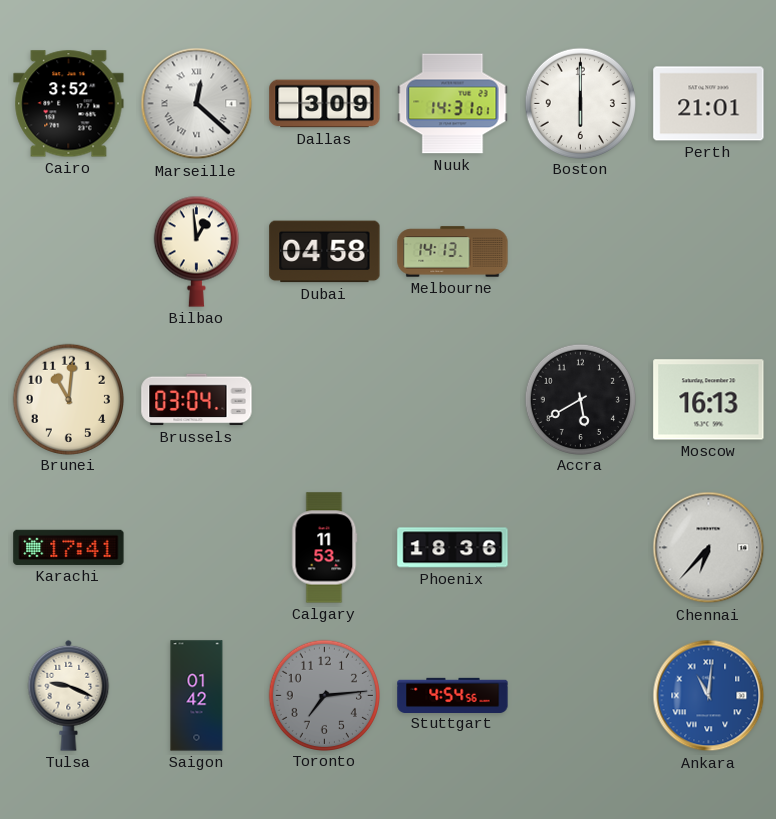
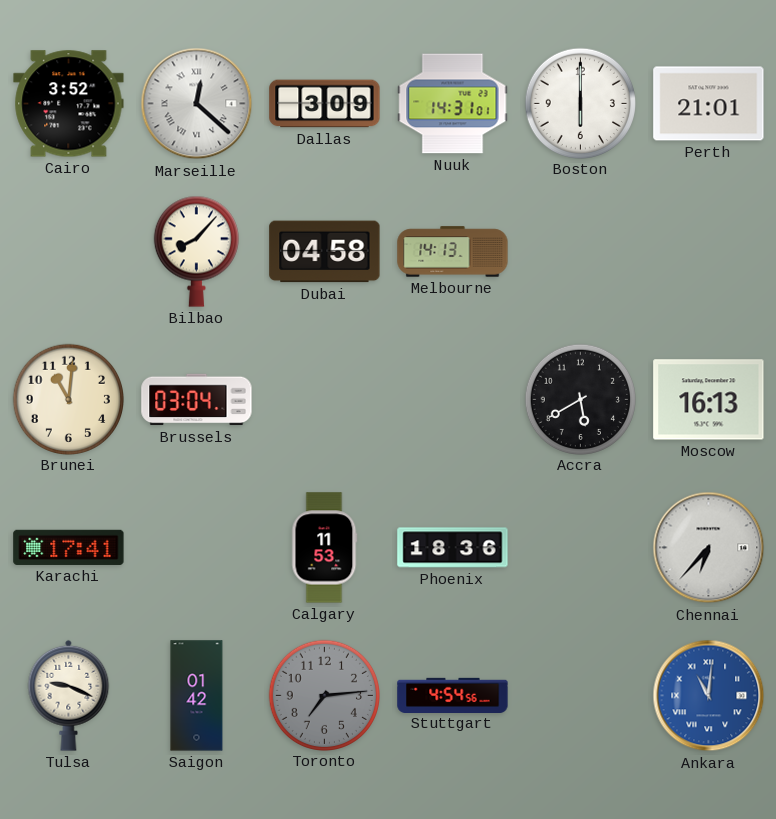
Bilbao: 12:59 -> 8:07 (196, 251)
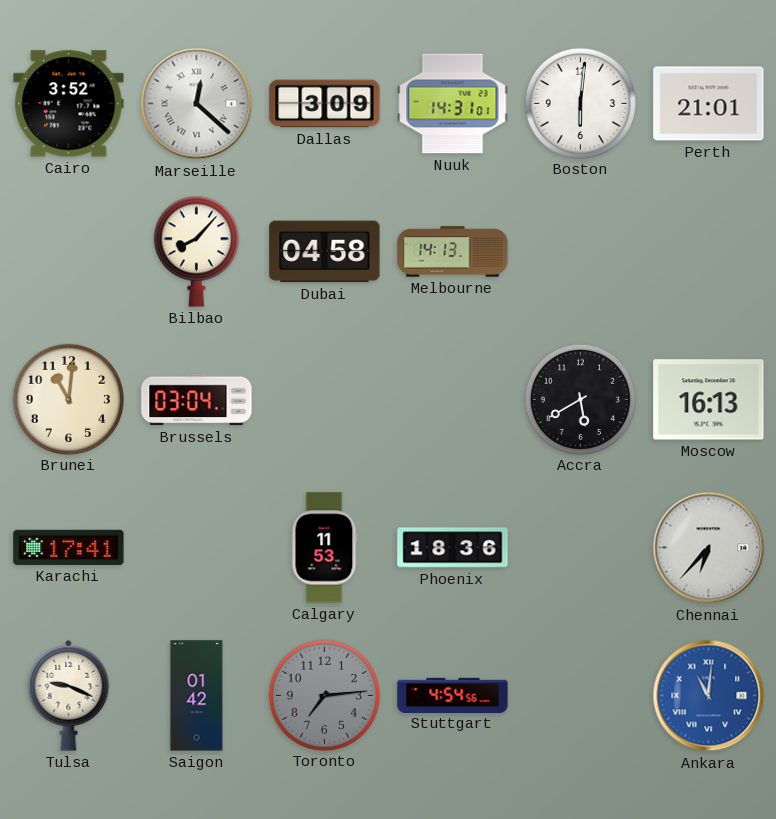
Boston: 6:00 -> 6:01 (580, 103)
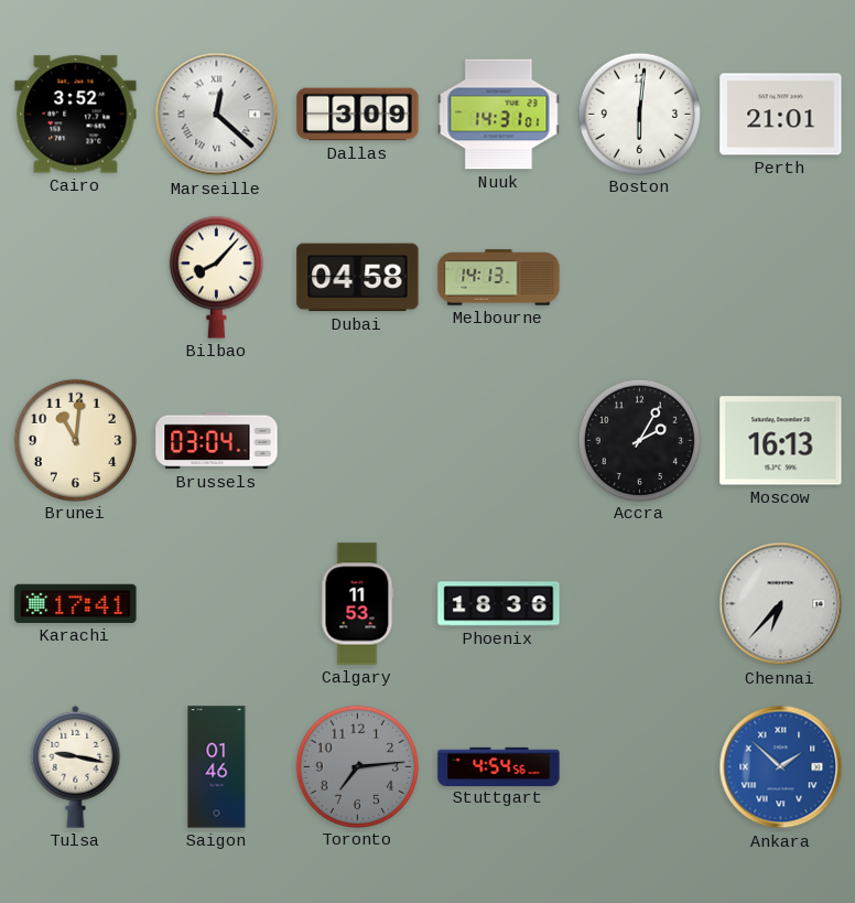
Accra: 5:40 -> 2:05 (639, 440)
Tulsa: 9:19 -> 9:17 (76, 766)
Saigon: 01:42 -> 01:46 (217, 767)
Ankara: 11:01 -> 1:52 (781, 767)
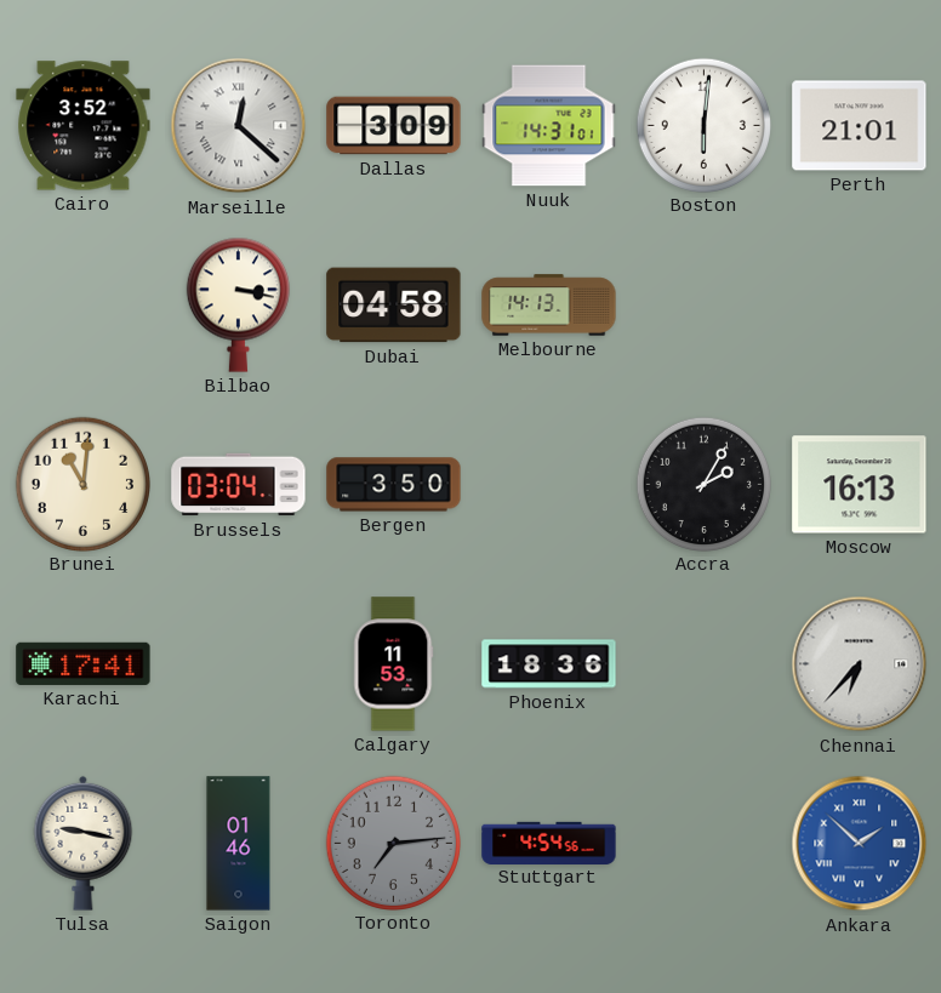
Bilbao: 8:07 -> 3:17 (238, 304)
Bergen: none -> 3:50 (394, 485)
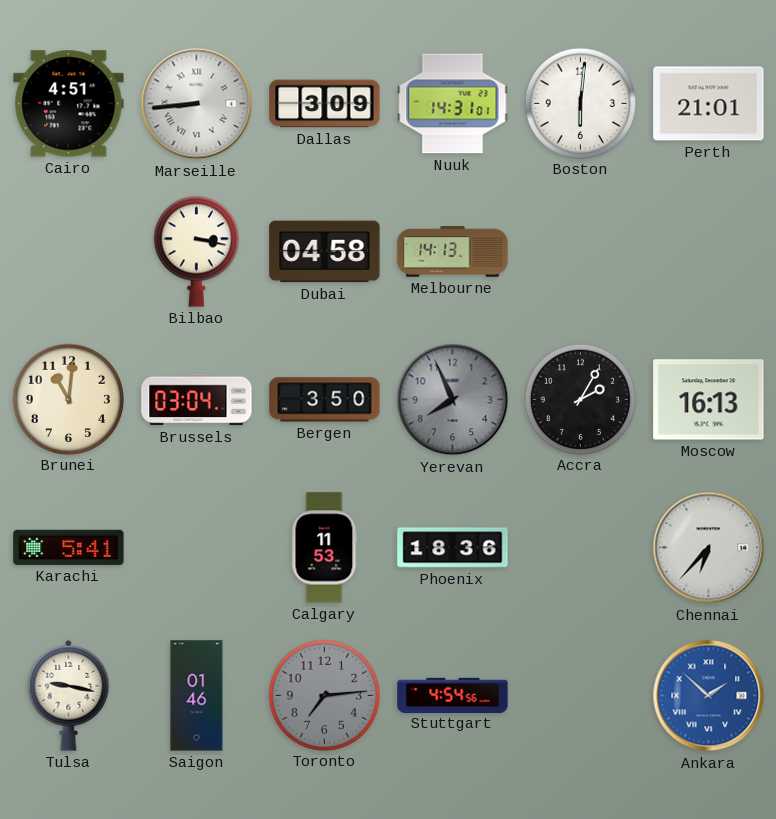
Cairo: 3:52 -> 4:51 (69, 104)
Marseille: 12:22 -> 8:44 (197, 104)
Yerevan: none -> 7:56 (453, 400)
Karachi: 17:41 -> 5:41 (69, 547)
